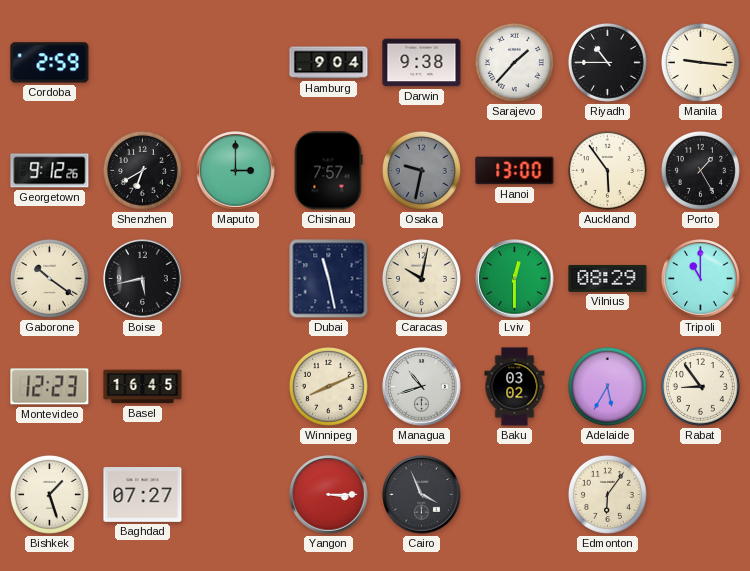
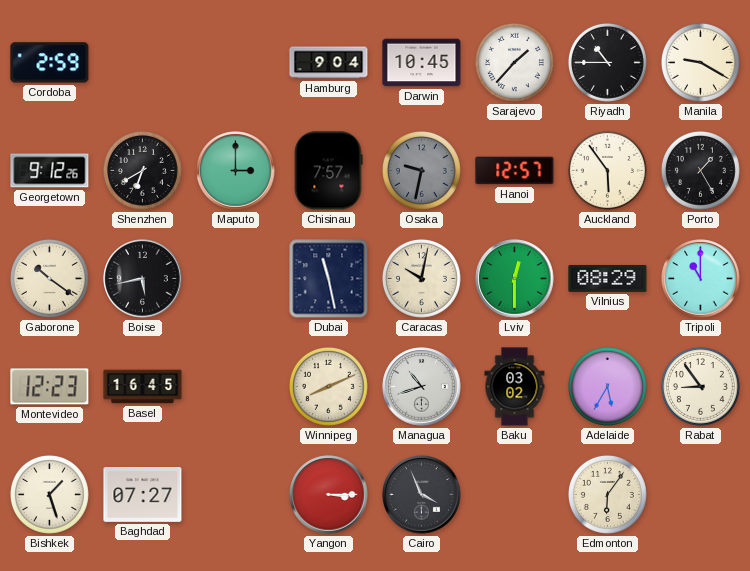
Darwin: 9:38 -> 10:45 (422, 63)
Manila: 9:16 -> 9:20 (700, 62)
Hanoi: 13:00 -> 12:57 (515, 171)
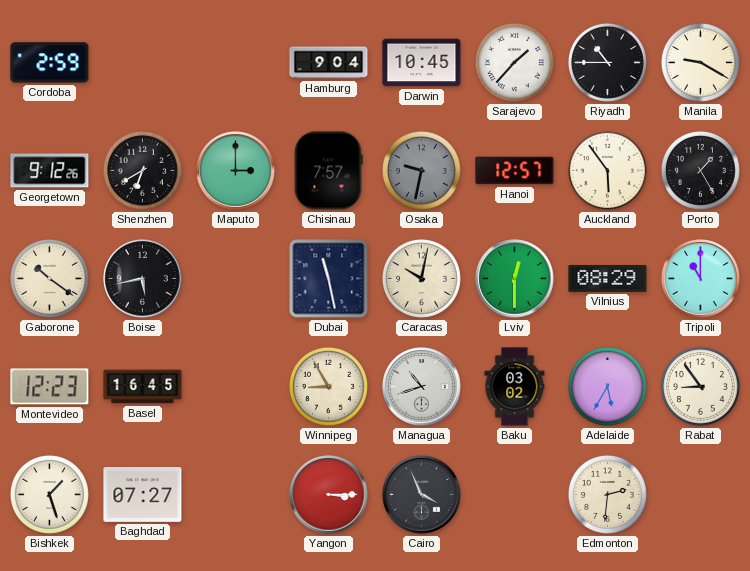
Winnipeg: 8:11 -> 8:55 (328, 386)
Edmonton: 6:06 -> 2:31 (607, 494)
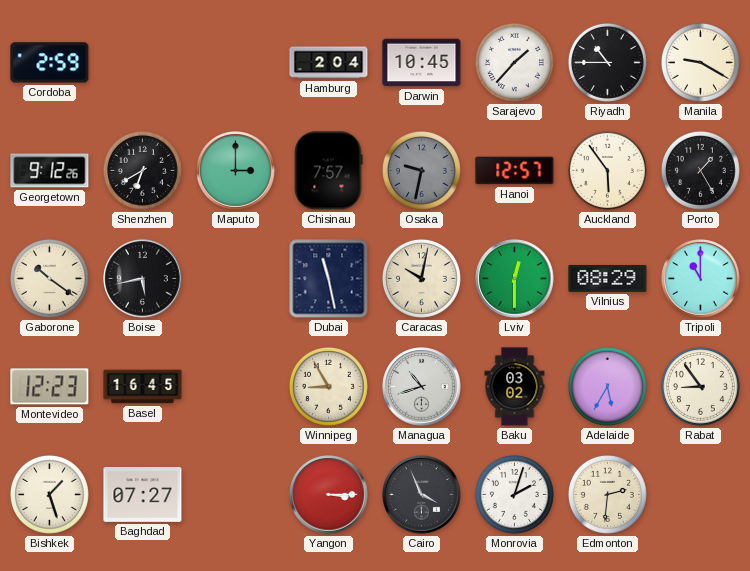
Hamburg: 9:04 -> 2:04 (329, 63)
Monrovia: none -> 2:03 (514, 494)
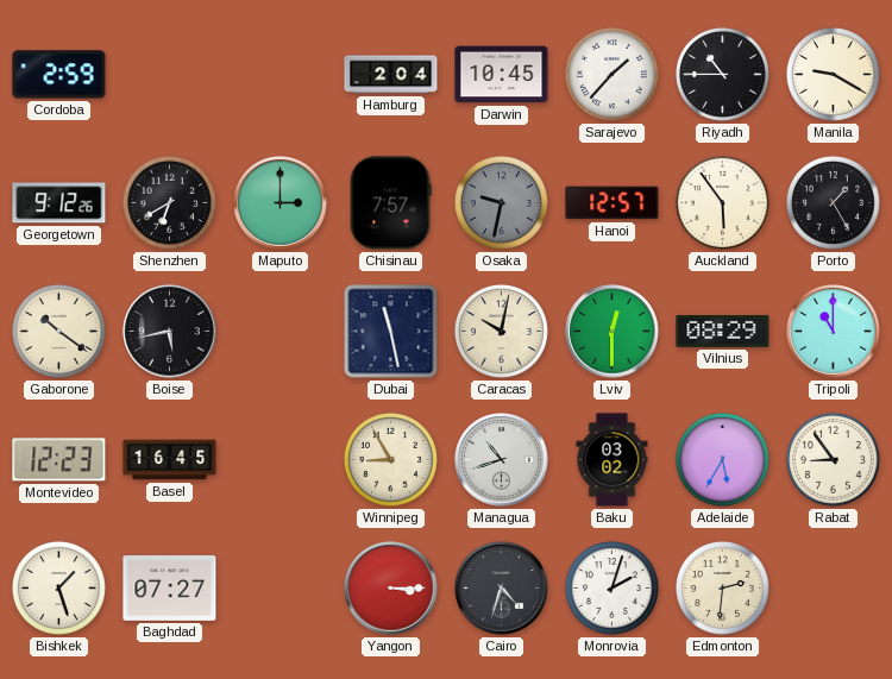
Cairo: 3:56 -> 4:33 (502, 589)
